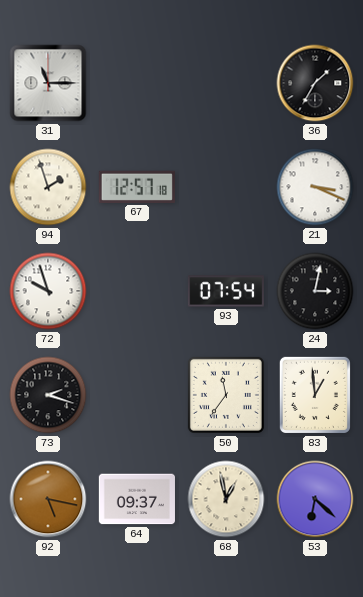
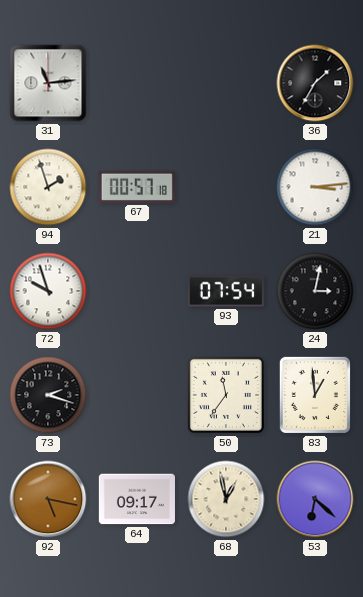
31: 11:15 -> 11:14 (48, 83)
67: 12:57 -> 00:57 (137, 187)
21: 3:19 -> 3:14 (315, 187)
64: 09:37 -> 09:17 (137, 499)
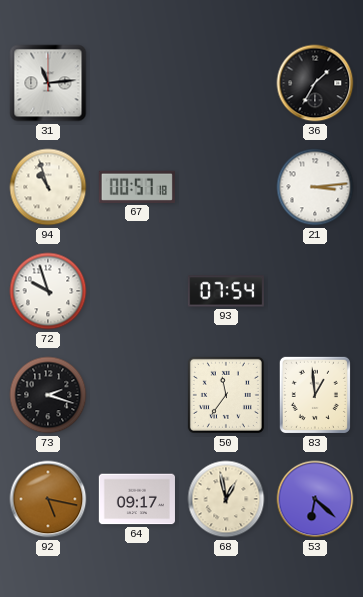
94: 1:57 -> 10:57 (48, 187)
24: 3:02 -> none (315, 291)
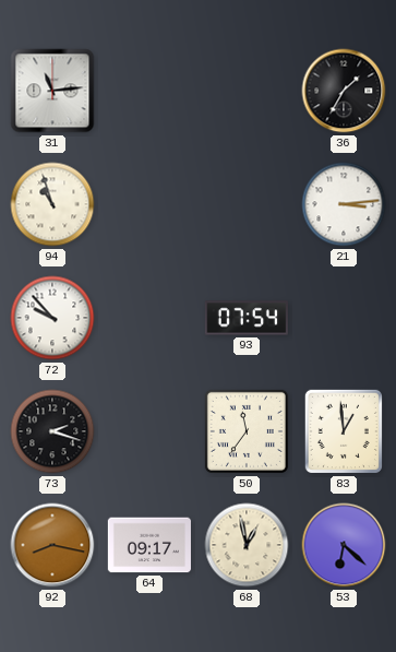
67: 00:57 -> none (137, 187)
72: 9:57 -> 9:53 (52, 318)
92: 5:17 -> 8:17 (52, 545)
